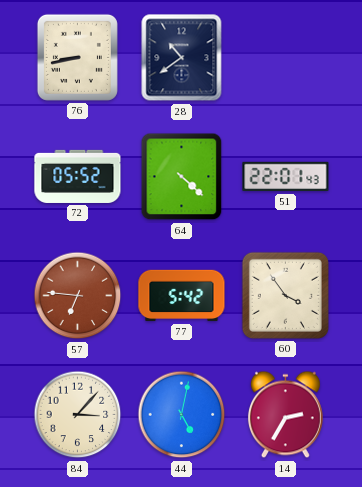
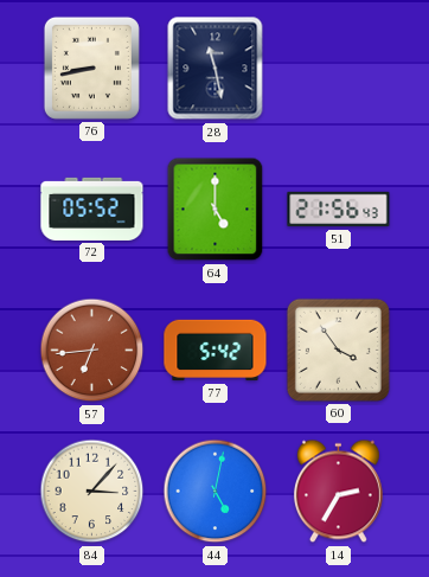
28: 10:39 -> 11:28 (216, 69)
64: 4:22 -> 5:00 (216, 210)
51: 22:01 -> 21:56 (339, 210)
57: 6:46 -> 6:44 (92, 351)
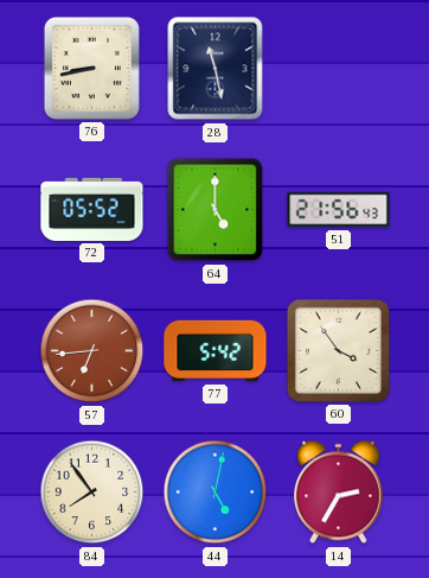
84: 3:07 -> 7:54 (92, 493)
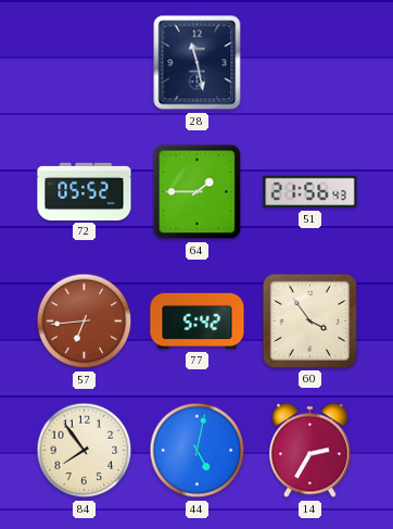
76: 8:43 -> none (91, 68)
64: 5:00 -> 1:45 (198, 192)
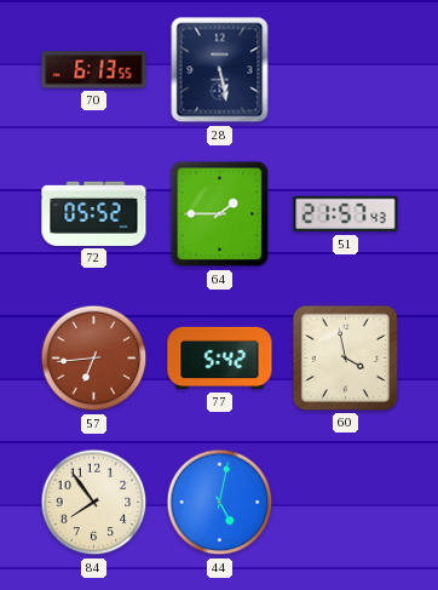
70: none -> 6:13 (94, 70)
28: 11:28 -> 5:28 (220, 70)
51: 21:56 -> 21:57 (346, 214)
60: 3:54 -> 3:58 (345, 357)
14: 2:35 -> none (309, 451)
